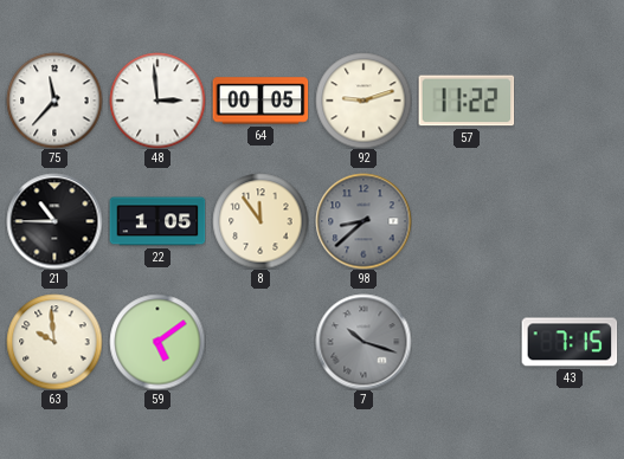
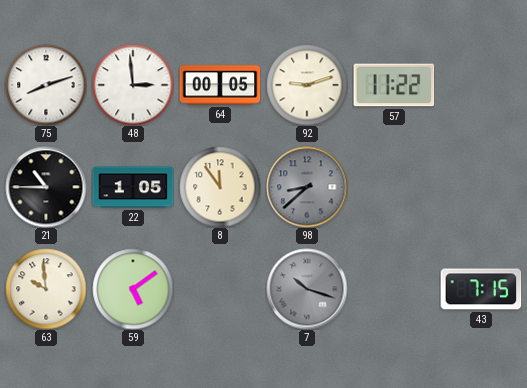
75: 11:37 -> 8:12 (46, 85)
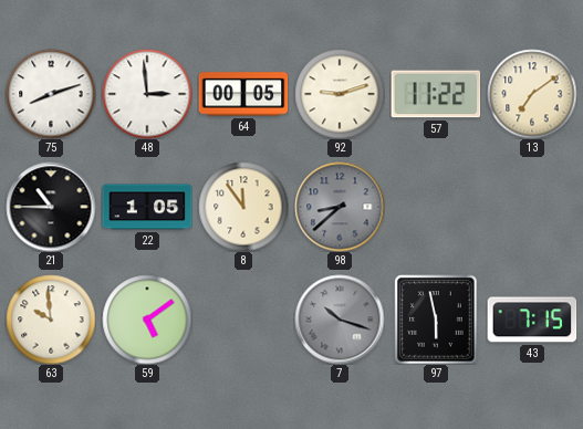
13: none -> 7:09 (532, 94)
97: none -> 5:58 (436, 320)
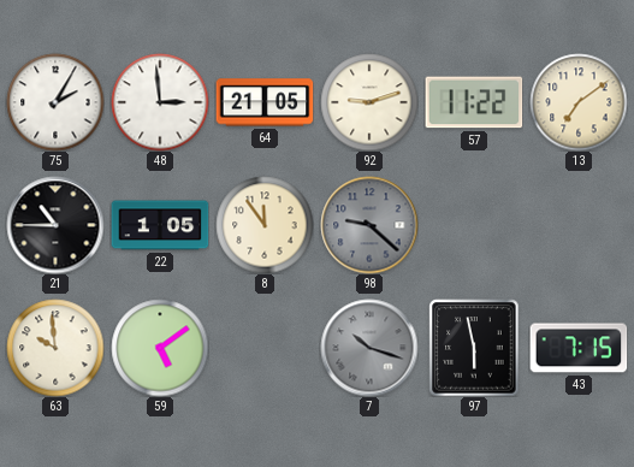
75: 8:12 -> 2:05 (55, 102)
64: 00:05 -> 21:05 (265, 102)
98: 8:38 -> 9:22 (369, 225)
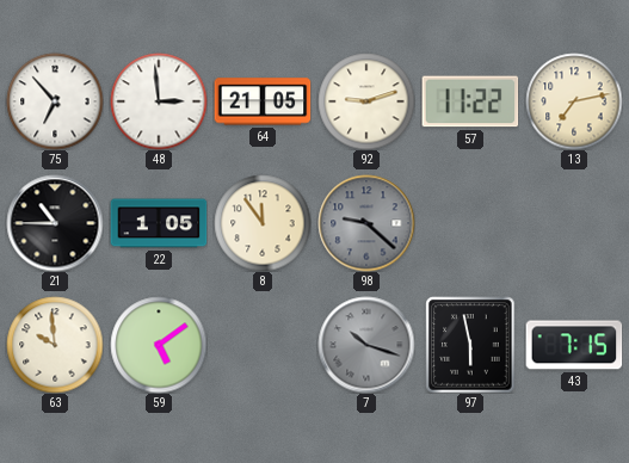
75: 2:05 -> 6:53 (55, 101)
13: 7:09 -> 7:13 (574, 101)
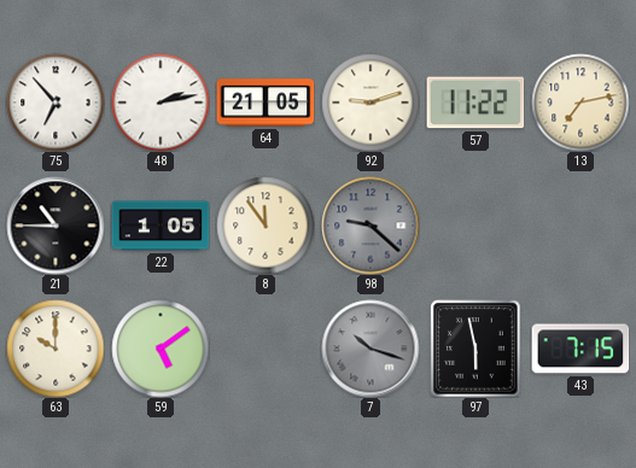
48: 2:59 -> 2:13 (161, 103)
63: 9:59 -> 10:00 (56, 349)
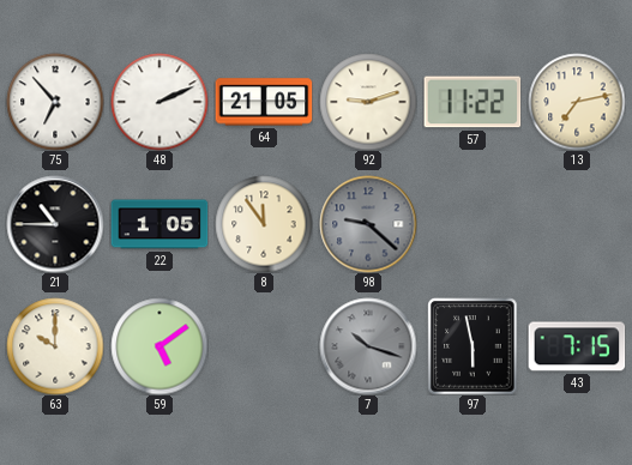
48: 2:13 -> 2:11 (159, 102)
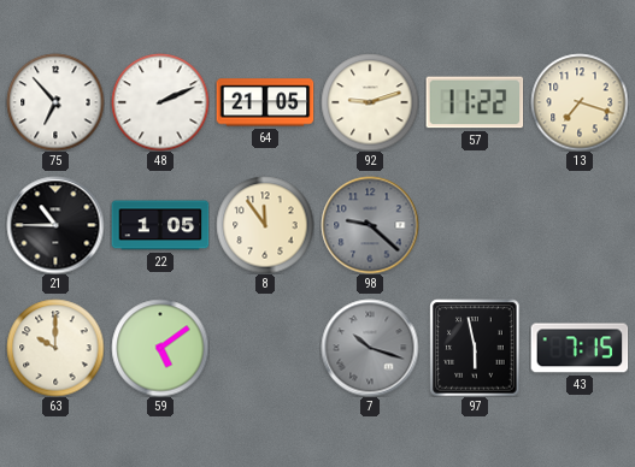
13: 7:13 -> 7:18 (580, 102)
